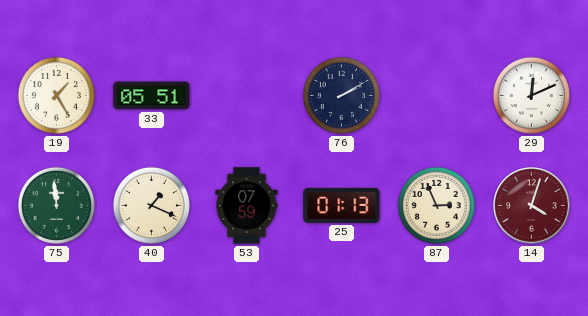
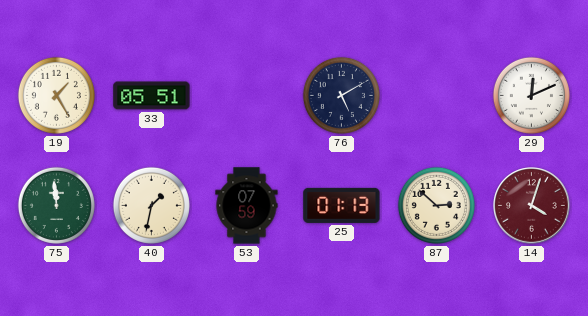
76: 2:10 -> 5:10 (341, 95)
40: 1:19 -> 1:32 (151, 205)
87: 2:56 -> 2:52 (436, 205)
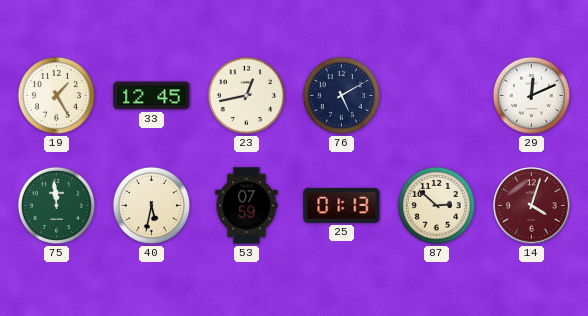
33: 05:51 -> 12:45 (152, 96)
23: none -> 12:43 (246, 95)
40: 1:32 -> 5:32 (151, 205)
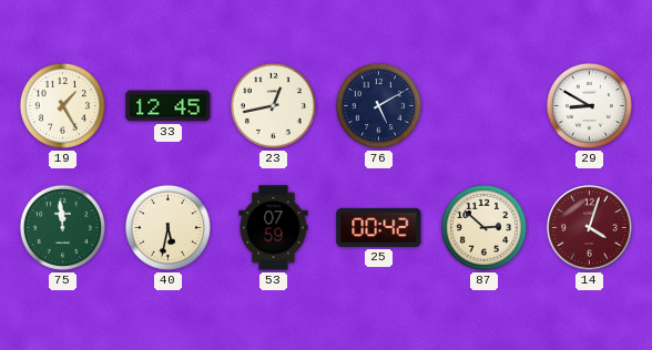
29: 12:11 -> 8:50 (589, 105)
25: 01:13 -> 00:42 (379, 227)
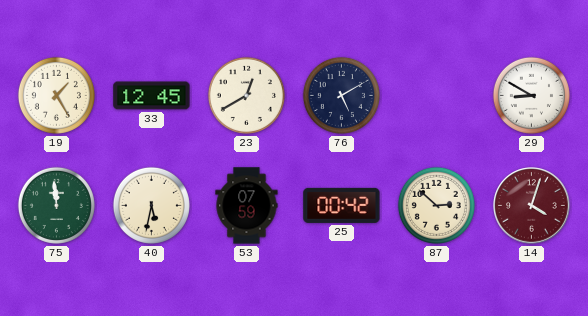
23: 12:43 -> 12:40 (246, 95)
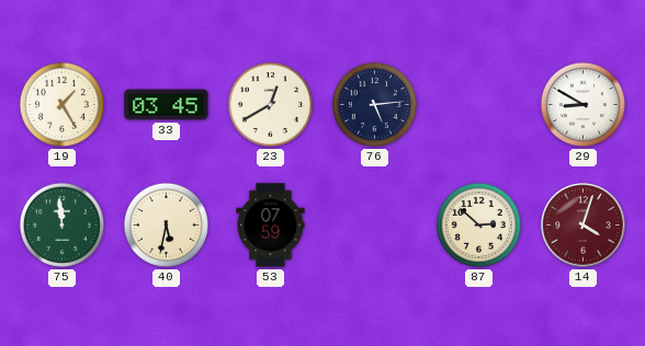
33: 12:45 -> 03:45 (167, 105)
76: 5:10 -> 5:14 (374, 104)
25: 00:42 -> none (342, 205)
